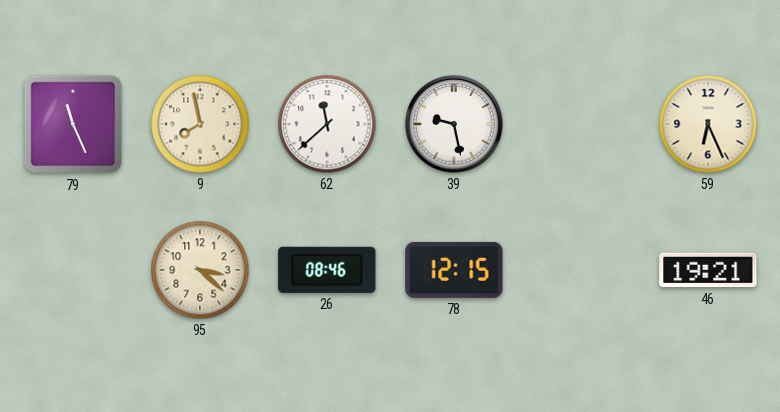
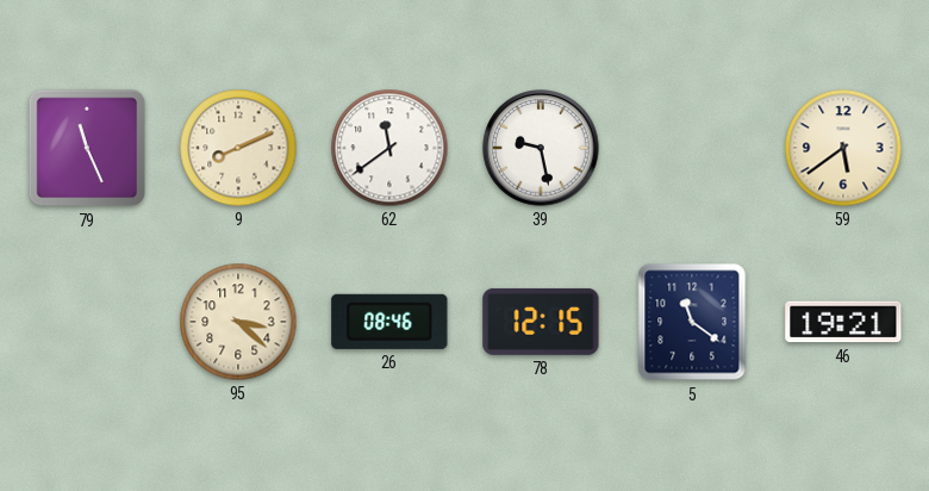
9: 7:58 -> 8:11 (238, 148)
62: 11:38 -> 11:39 (389, 148)
59: 6:26 -> 5:39 (843, 148)
5: none -> 11:21 (692, 322)
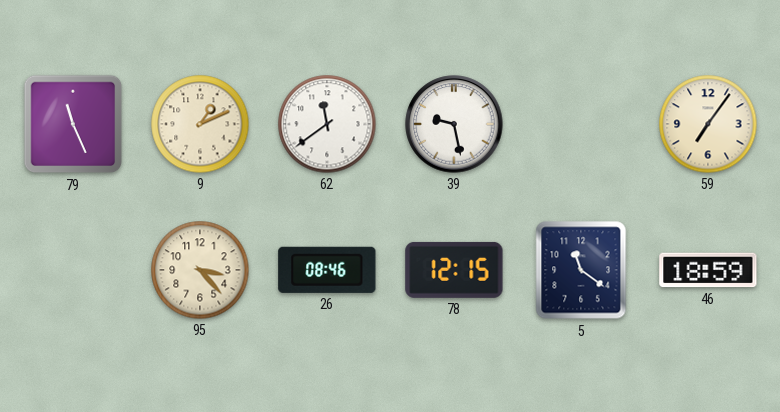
9: 8:11 -> 1:11 (200, 124)
59: 5:39 -> 7:06 (708, 124)
95: 3:22 -> 3:23 (200, 270)
46: 19:21 -> 18:59 (708, 270)
